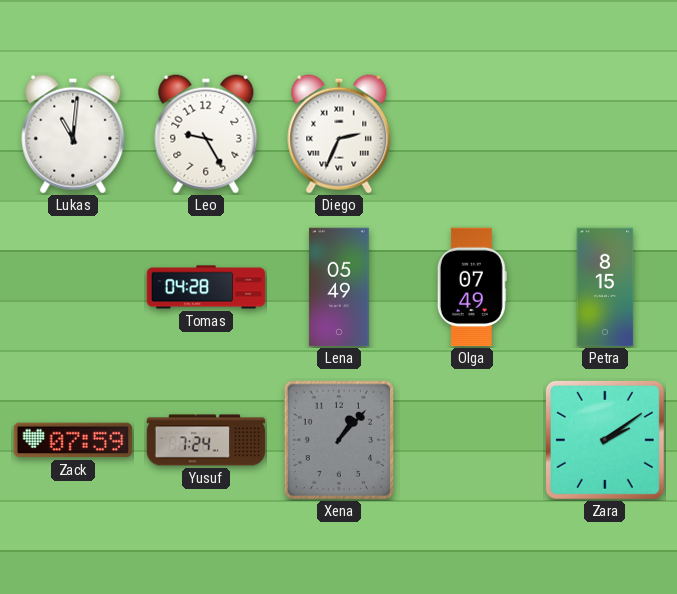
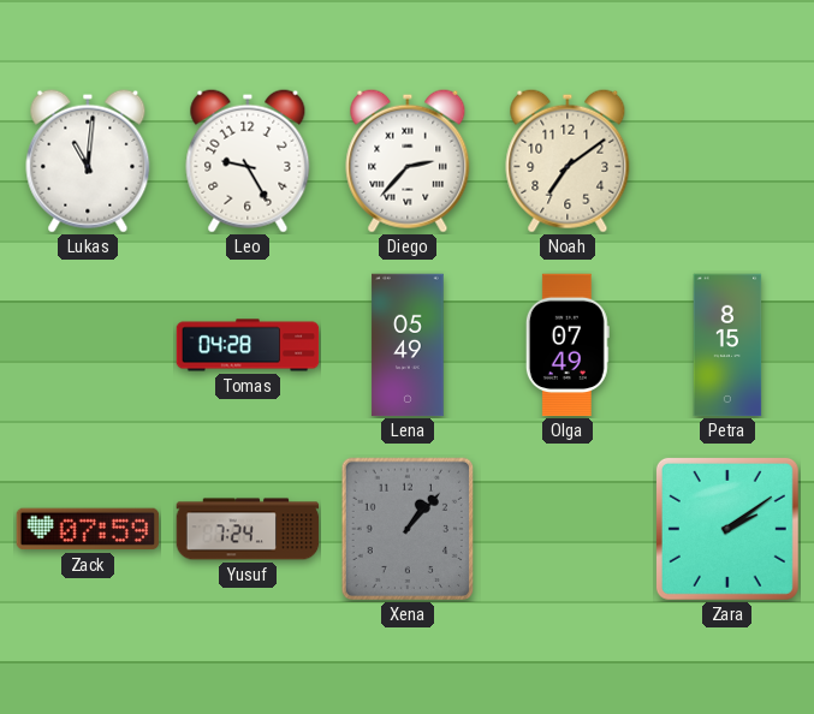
Diego: 2:34 -> 2:37 (408, 161)
Noah: none -> 7:09 (568, 161)
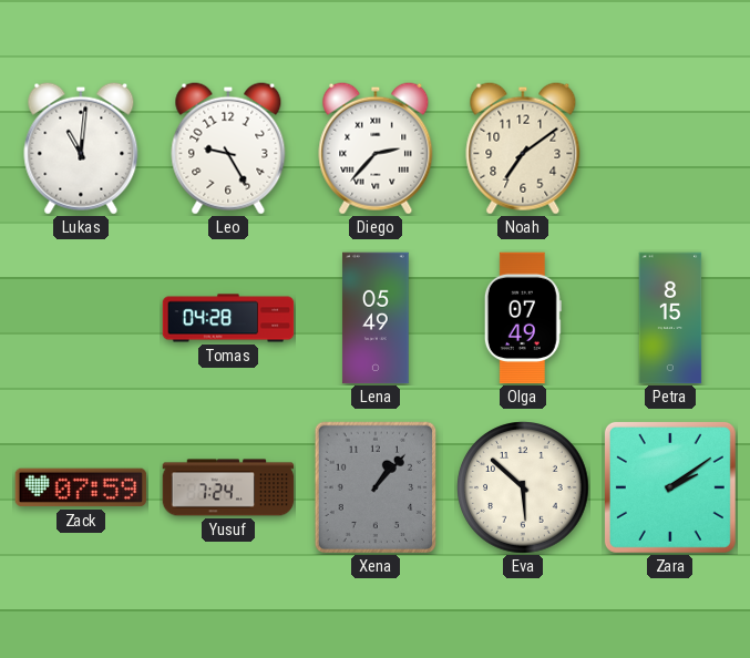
Eva: none -> 5:52 (524, 489)
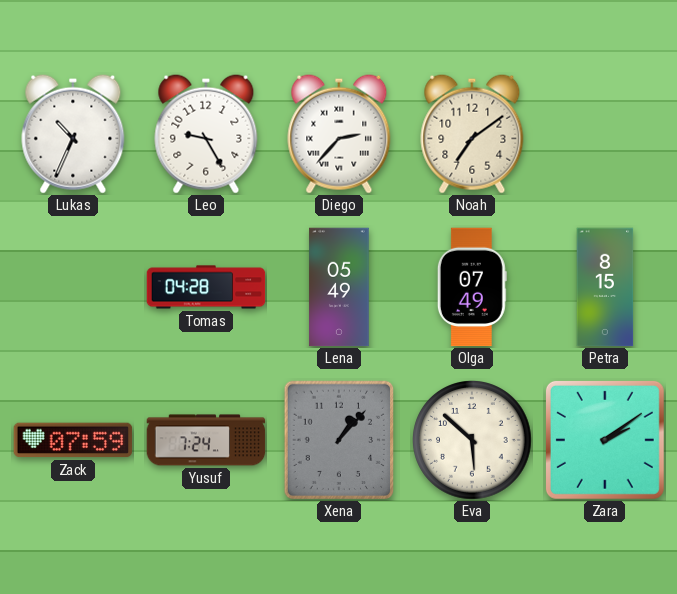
Lukas: 11:01 -> 10:34 (73, 134)
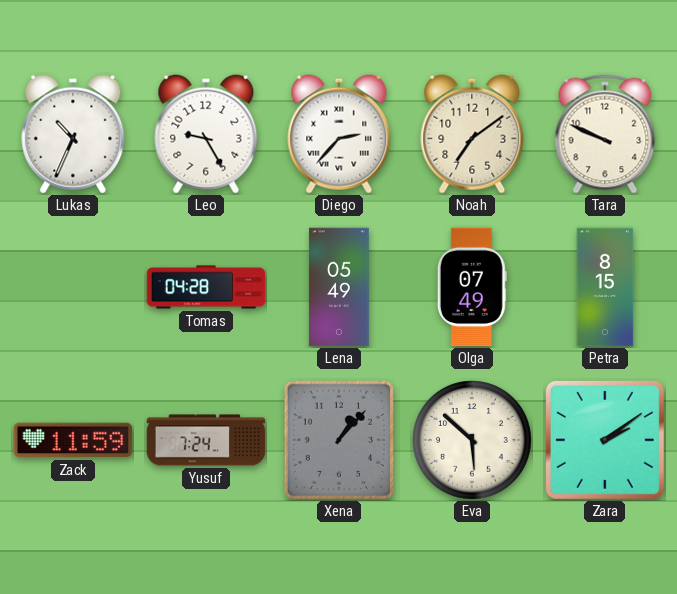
Tara: none -> 9:49 (605, 134)
Zack: 07:59 -> 11:59 (73, 440)
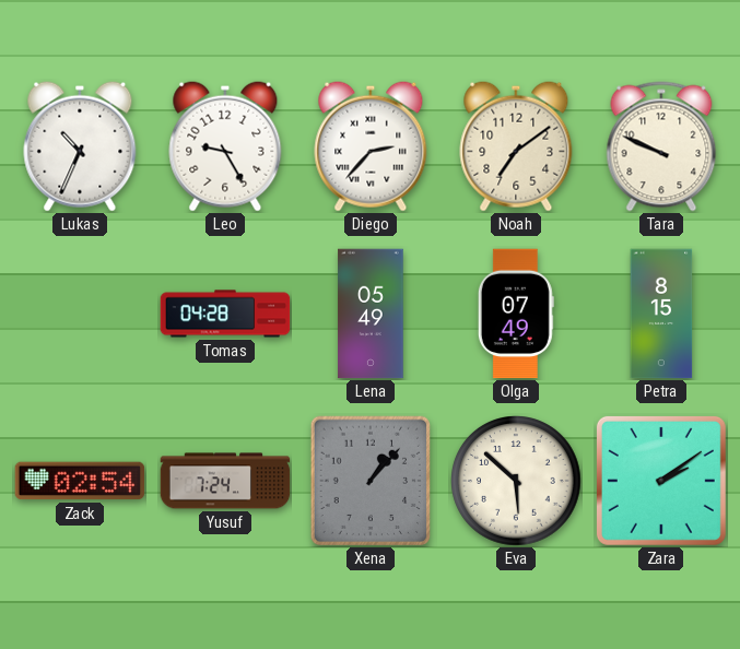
Zack: 11:59 -> 02:54 (80, 481)
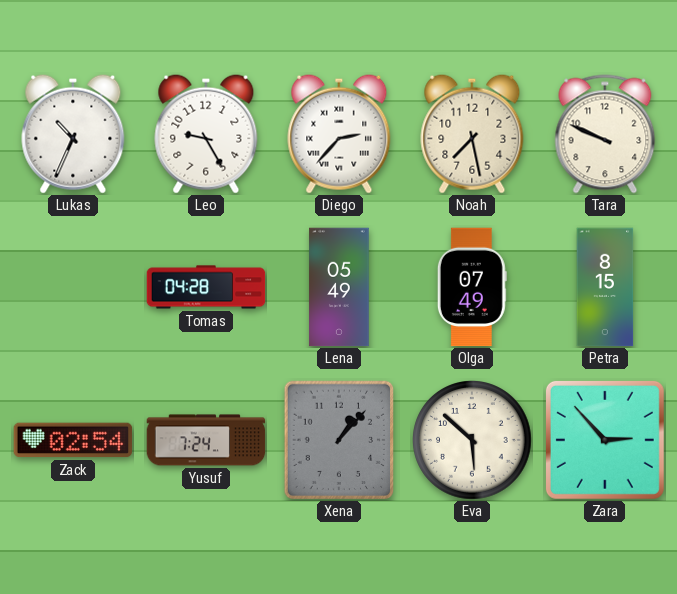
Noah: 7:09 -> 7:28 (472, 134)
Zara: 2:09 -> 2:53 (605, 440)
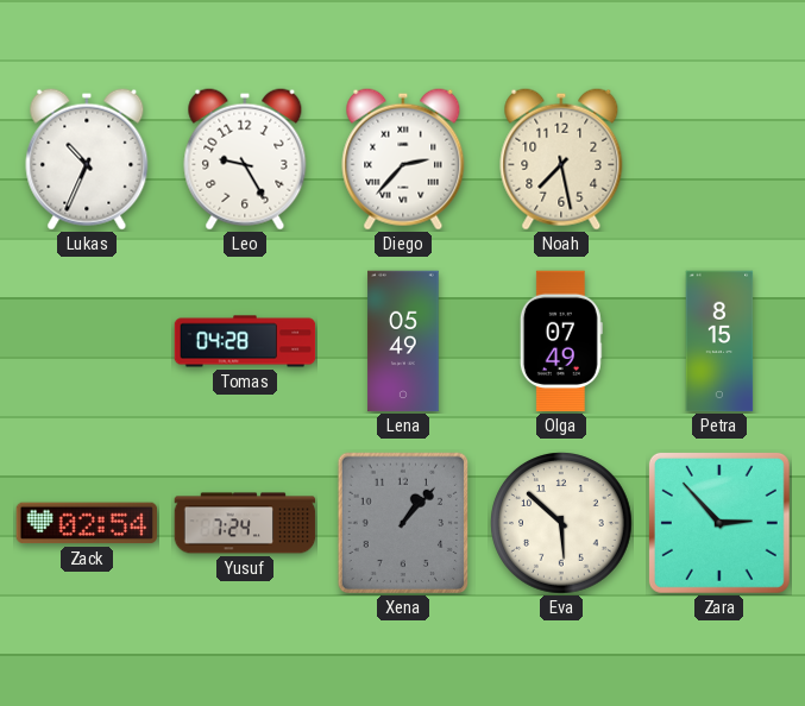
Tara: 9:49 -> none (605, 134)
